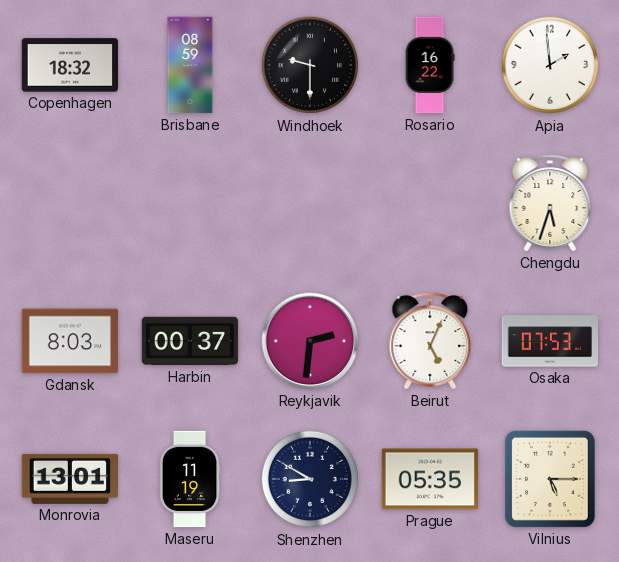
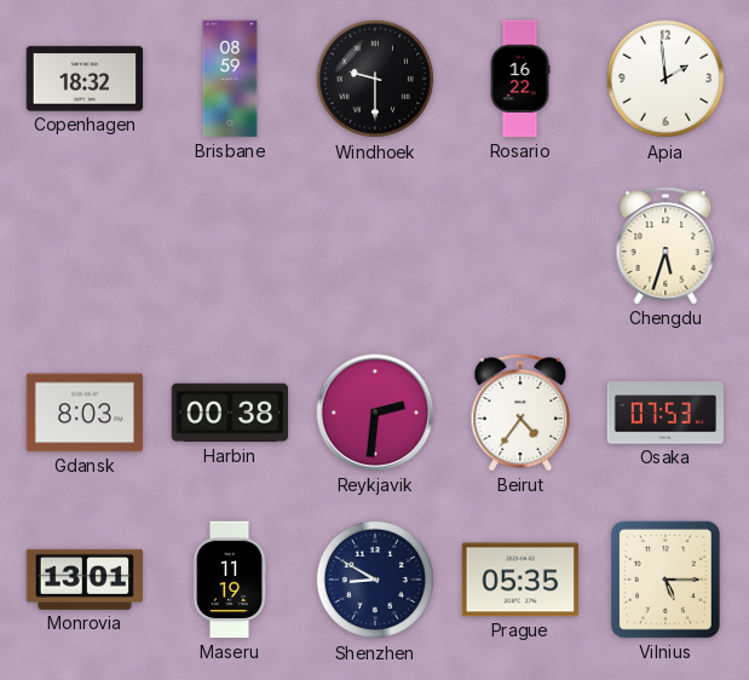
Harbin: 00:37 -> 00:38 (230, 413)
Beirut: 5:04 -> 4:36 (520, 413)
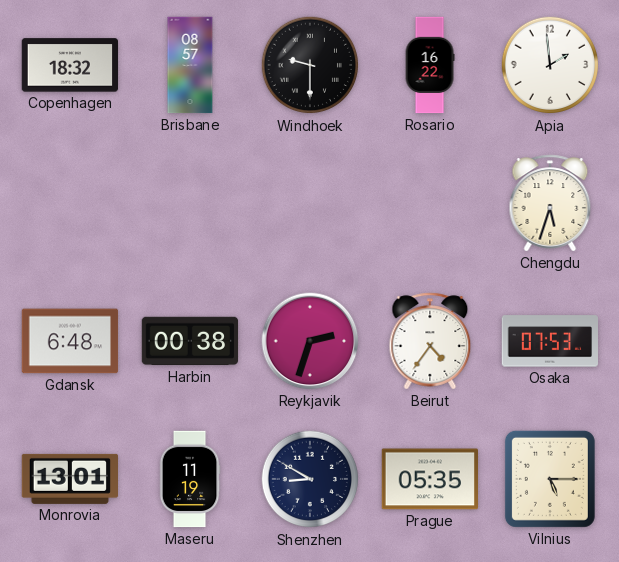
Brisbane: 08:59 -> 08:57 (190, 65)
Gdansk: 8:03 -> 6:48 (70, 341)
Reykjavik: 2:31 -> 2:33 (310, 341)
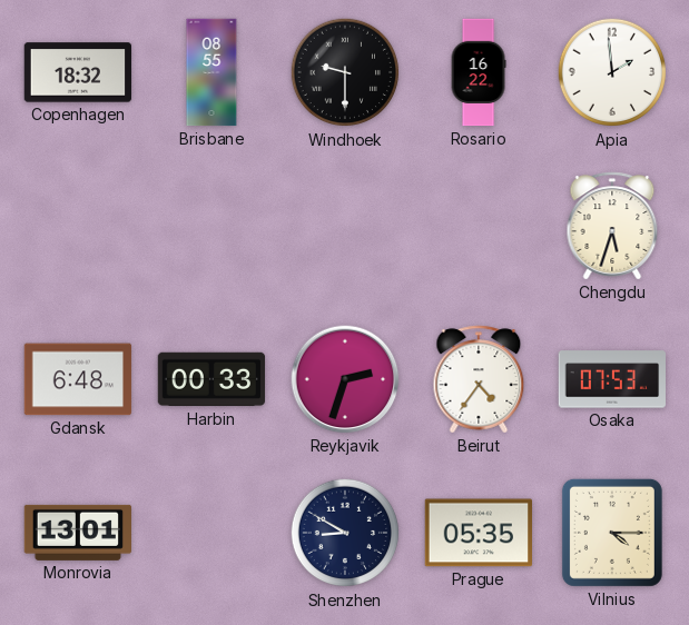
Brisbane: 08:57 -> 08:55 (211, 72)
Harbin: 00:38 -> 00:33 (211, 379)
Maseru: 11:19 -> none (190, 479)
Vilnius: 5:15 -> 4:15 (612, 533)
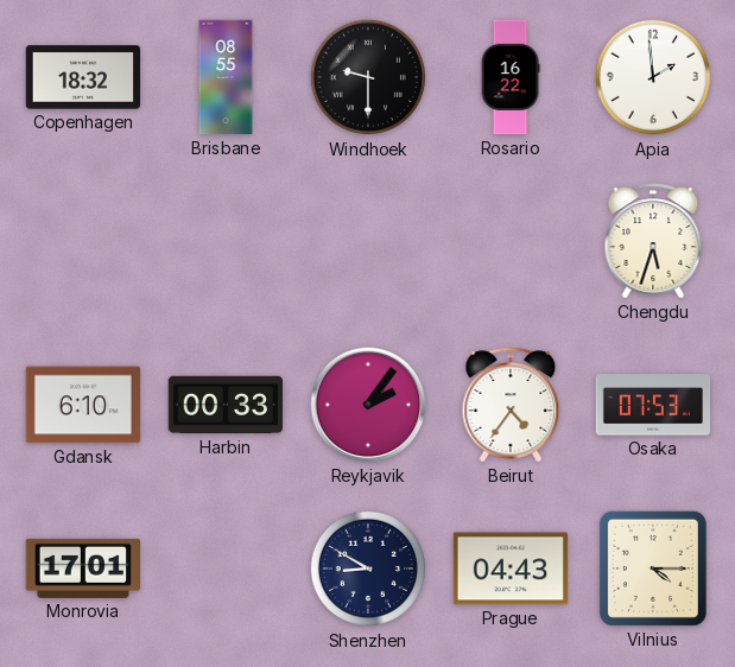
Gdansk: 6:48 -> 6:10 (83, 405)
Reykjavik: 2:33 -> 2:06 (368, 405)
Monrovia: 13:01 -> 17:01 (82, 568)
Prague: 05:35 -> 04:43 (509, 568)
